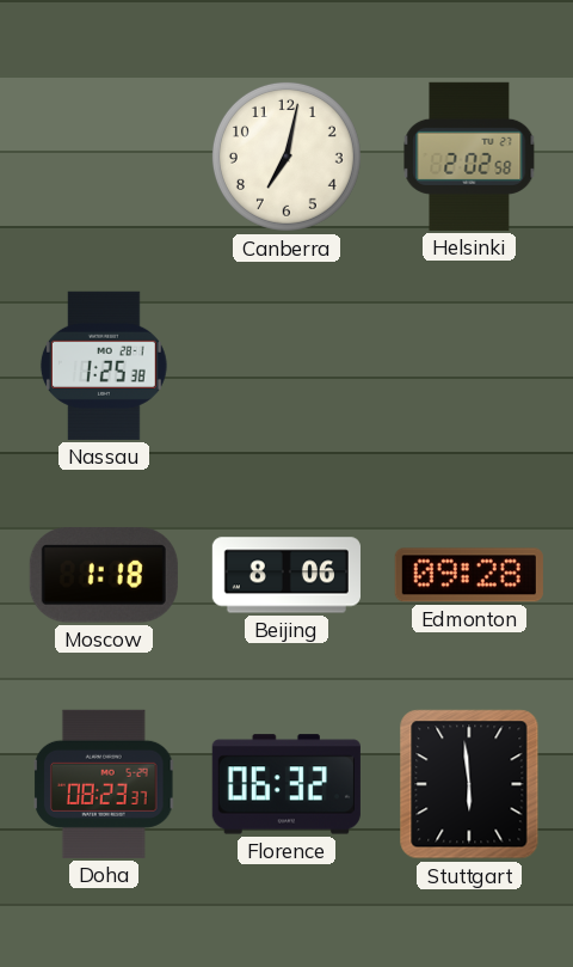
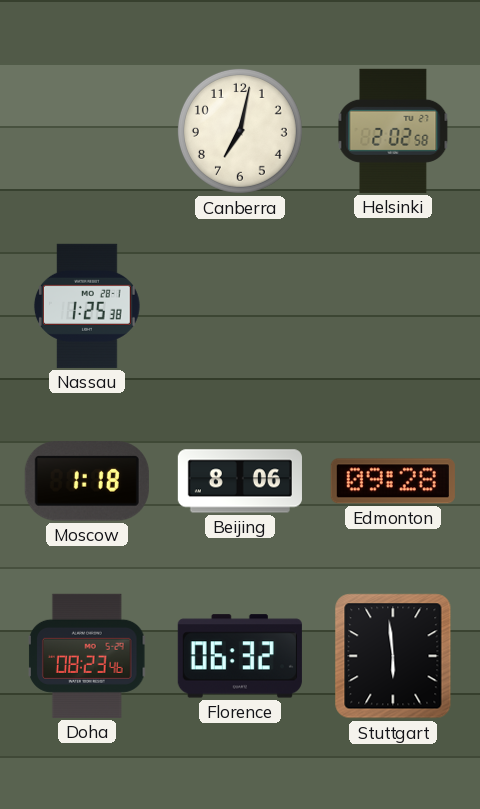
Doha: 08:23:37 -> 08:23:46 (88, 656)
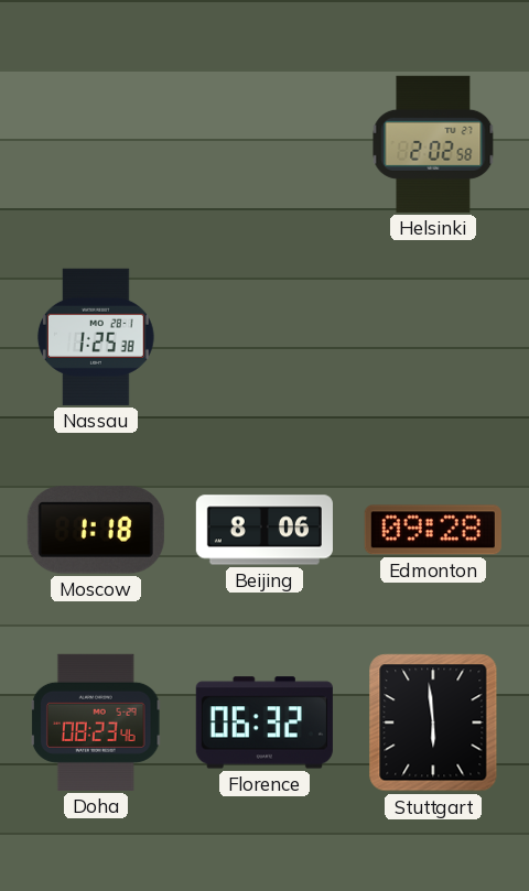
Canberra: 7:02 -> none (240, 131)
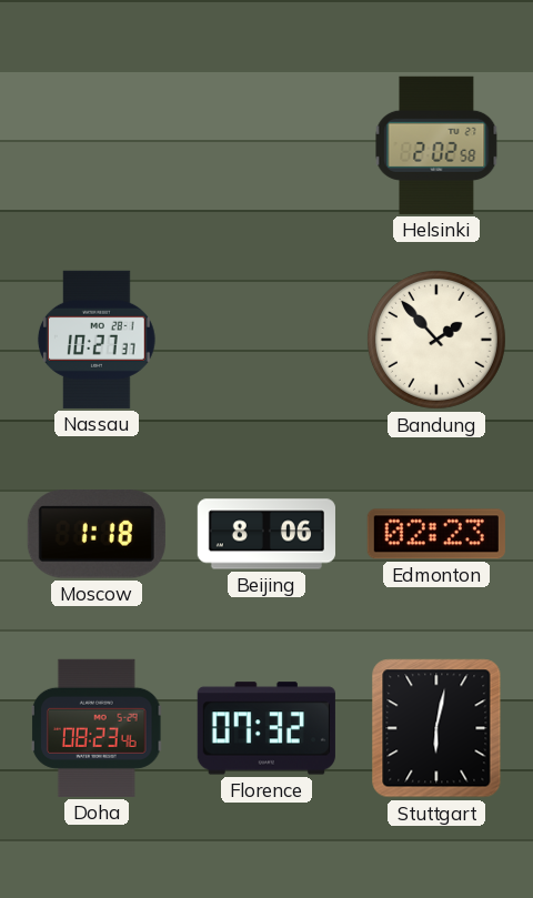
Nassau: 1:25 -> 10:27 (97, 340)
Bandung: none -> 1:53 (436, 340)
Edmonton: 09:28 -> 02:23 (436, 534)
Florence: 06:32 -> 07:32 (266, 728)
Stuttgart: 5:59 -> 6:02 (436, 728)
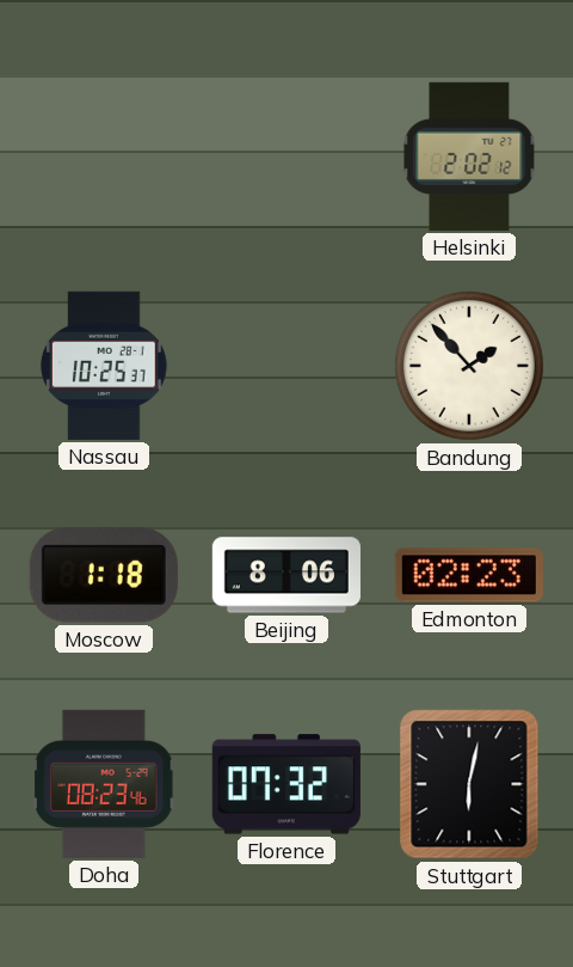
Helsinki: 2:02:58 -> 2:02:12 (469, 157)
Nassau: 10:27 -> 10:25 (104, 366)
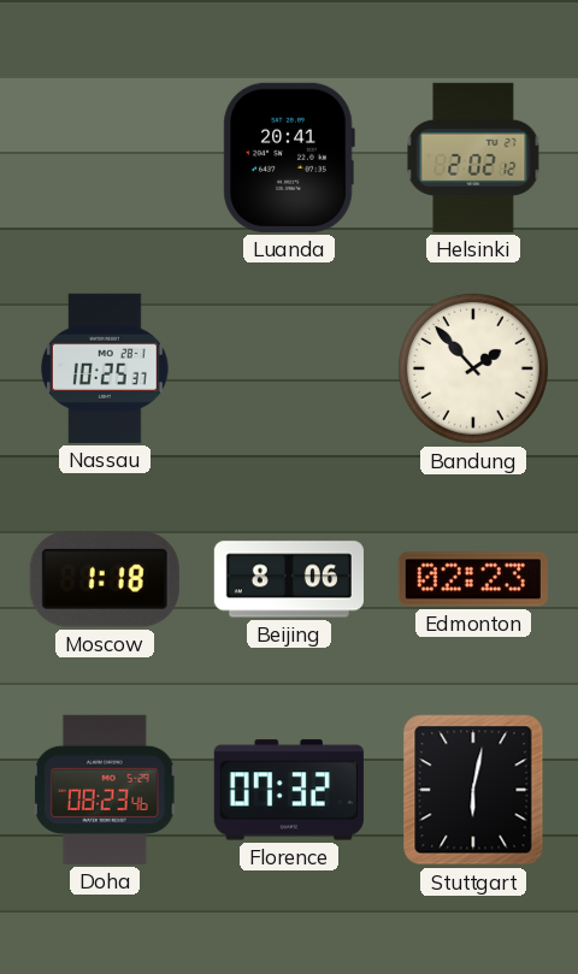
Luanda: none -> 20:41 (289, 158)
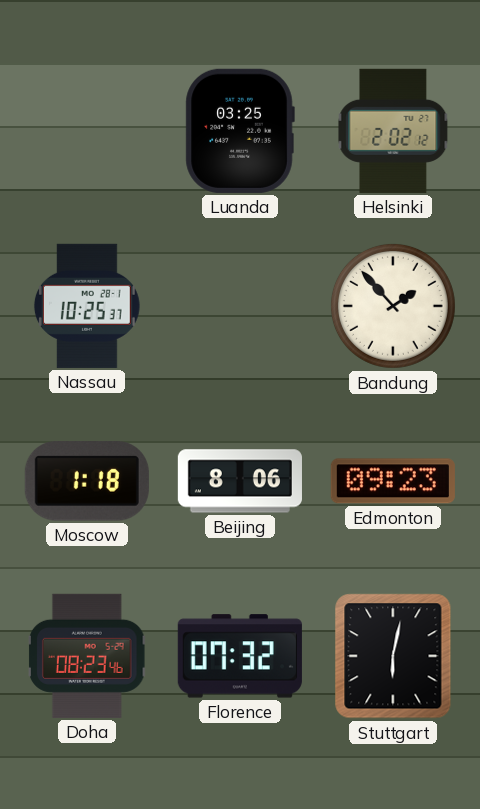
Luanda: 20:41 -> 03:25 (240, 131)
Edmonton: 02:23 -> 09:23 (393, 481)
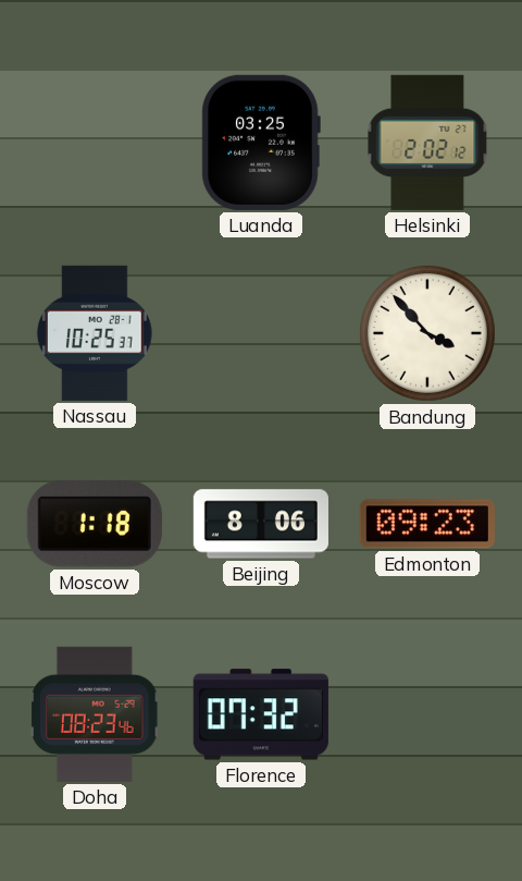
Bandung: 1:53 -> 3:53 (427, 333)
Stuttgart: 6:02 -> none (393, 656)
